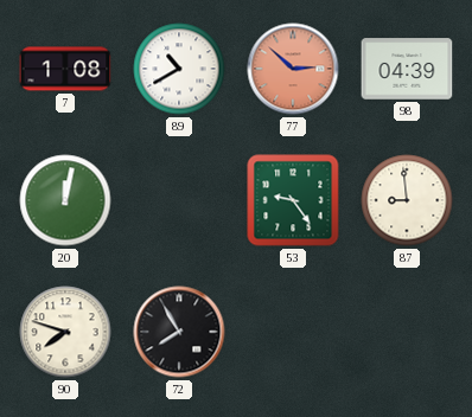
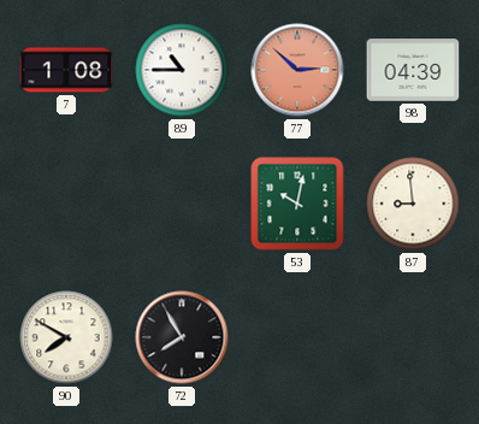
89: 10:40 -> 10:45 (182, 70)
20: 12:02 -> none (65, 200)
53: 9:24 -> 10:02 (297, 204)
90: 7:48 -> 7:50 (66, 337)
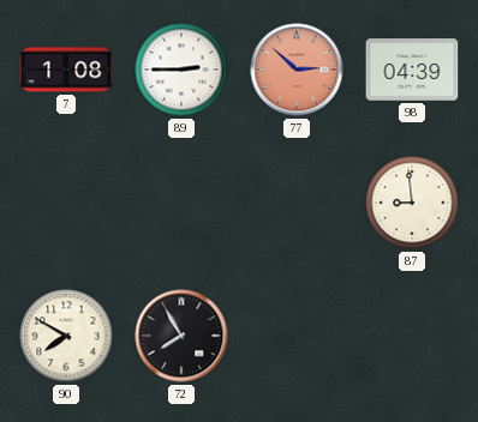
89: 10:45 -> 2:45 (181, 70)
53: 10:02 -> none (297, 204)
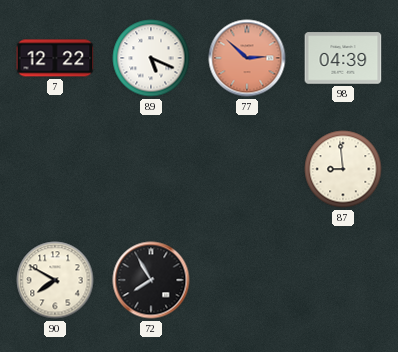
7: 1:08 -> 12:22 (55, 58)
89: 2:45 -> 5:19 (151, 58)
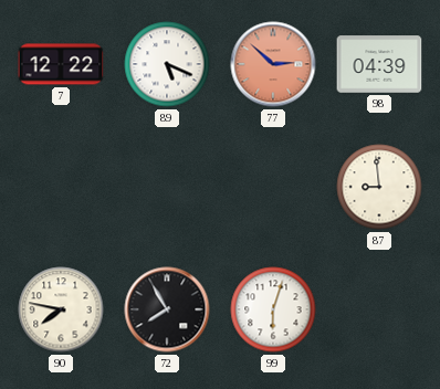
90: 7:50 -> 7:47 (61, 309)
99: none -> 6:03 (273, 309)
